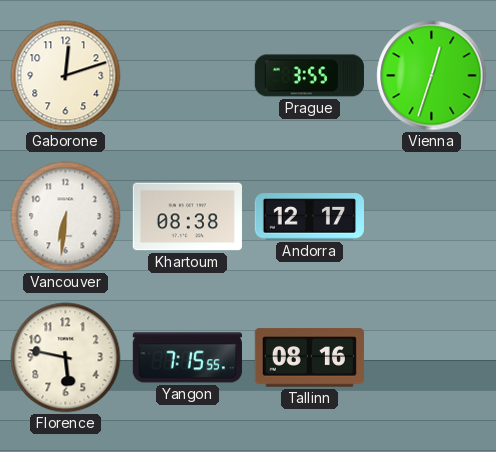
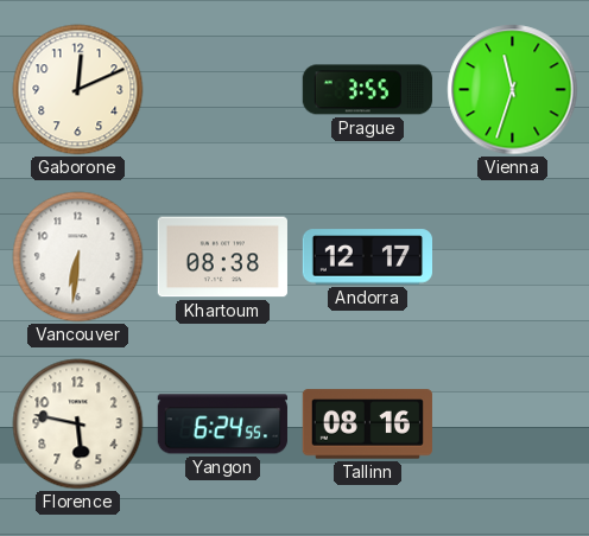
Gaborone: 12:12 -> 12:11 (78, 90)
Vienna: 12:33 -> 11:33 (513, 90)
Yangon: 7:15 -> 6:24 (222, 425)
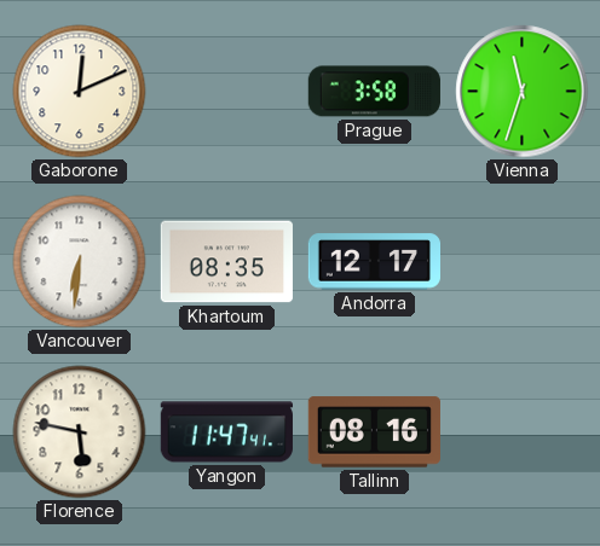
Prague: 3:55 -> 3:58 (374, 92)
Khartoum: 08:38 -> 08:35 (226, 262)
Yangon: 6:24 -> 11:47 (226, 432)
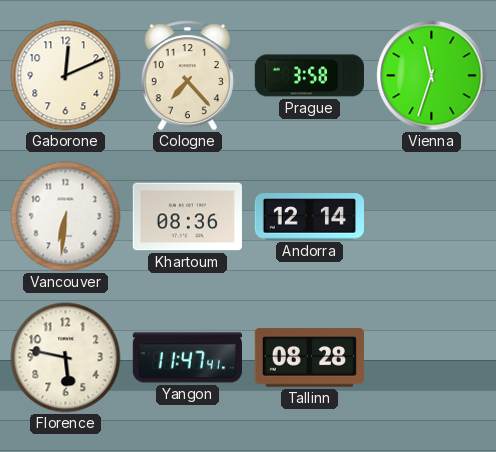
Cologne: none -> 7:23 (187, 76)
Khartoum: 08:35 -> 08:36 (187, 217)
Andorra: 12:17 -> 12:14 (309, 217)
Tallinn: 08:16 -> 08:28 (309, 358)
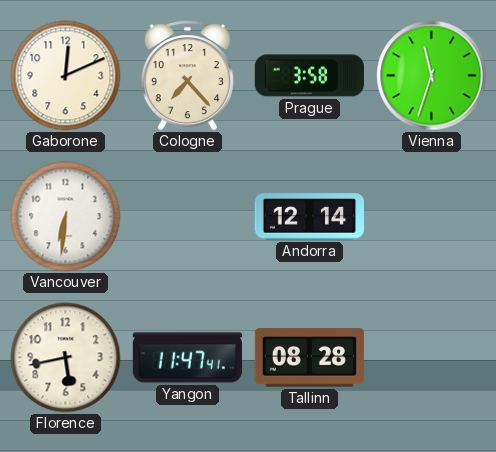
Khartoum: 08:36 -> none (187, 217)
Florence: 5:47 -> 5:43 (66, 358)
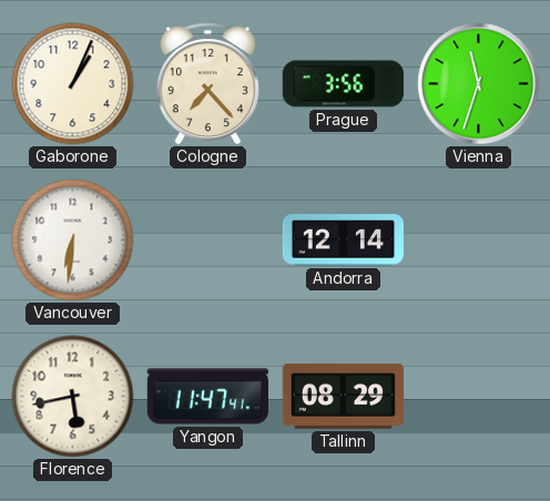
Gaborone: 12:11 -> 1:04 (73, 84)
Prague: 3:58 -> 3:56 (343, 84)
Tallinn: 08:28 -> 08:29 (343, 397)
